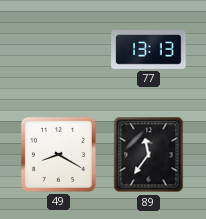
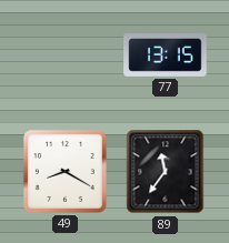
77: 13:13 -> 13:15 (166, 55)
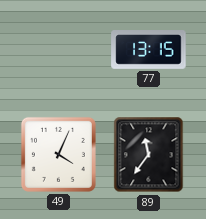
49: 8:20 -> 4:04 (58, 154)
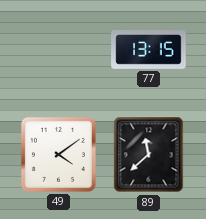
49: 4:04 -> 4:09 (58, 154)
89: 11:36 -> 11:38 (149, 155)
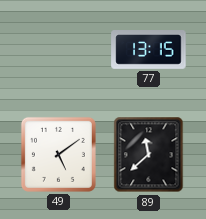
49: 4:09 -> 5:09 (58, 154)
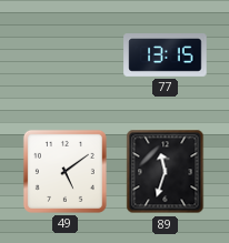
89: 11:38 -> 11:33 (166, 172)
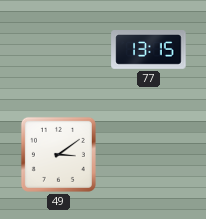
49: 5:09 -> 3:09 (58, 154)
89: 11:33 -> none (166, 172)
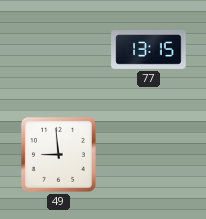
49: 3:09 -> 8:59 (58, 154)
